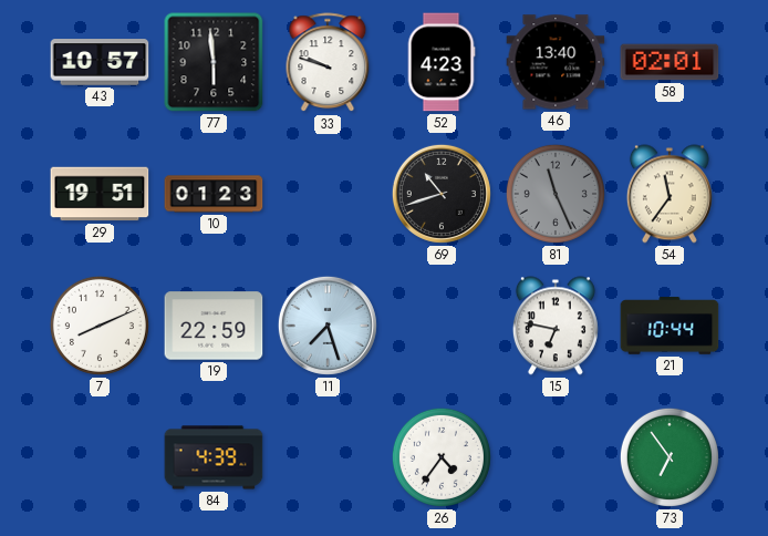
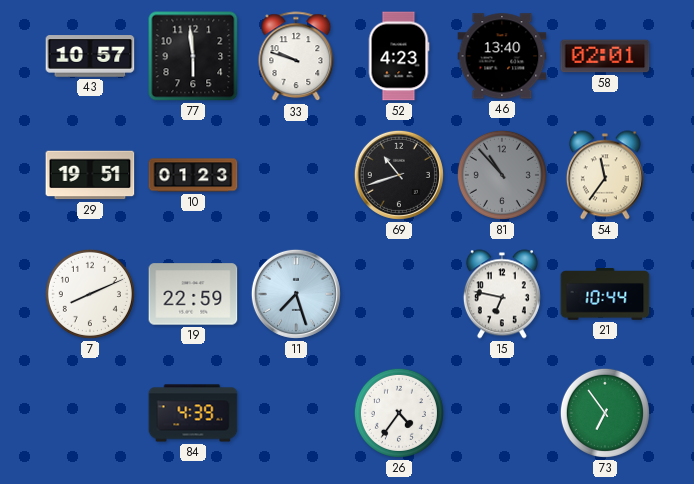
81: 11:26 -> 10:53 (502, 175)
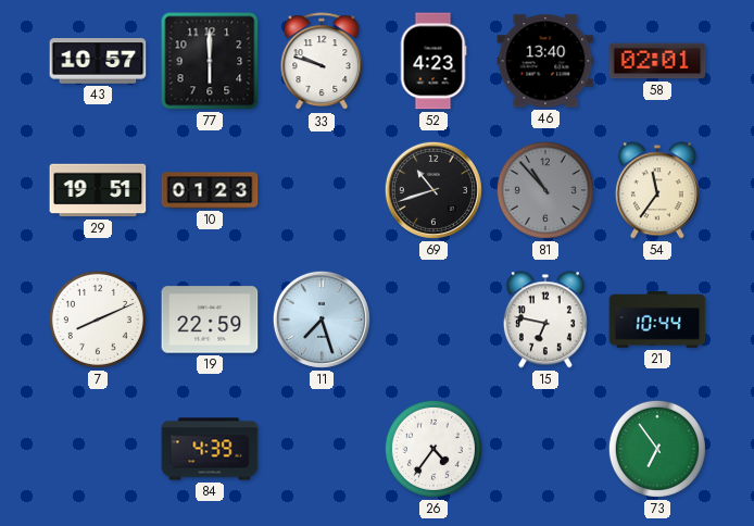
77: 5:59 -> 6:00 (210, 61)
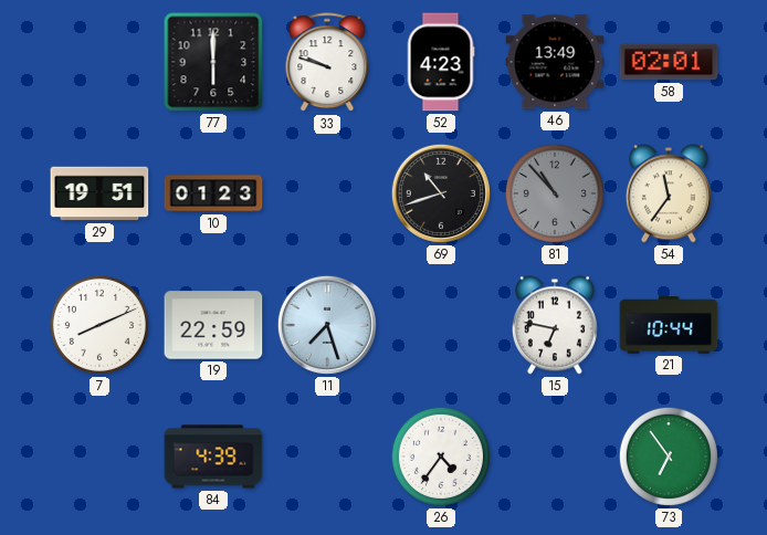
43: 10:57 -> none (98, 61)
46: 13:40 -> 13:49 (555, 62)
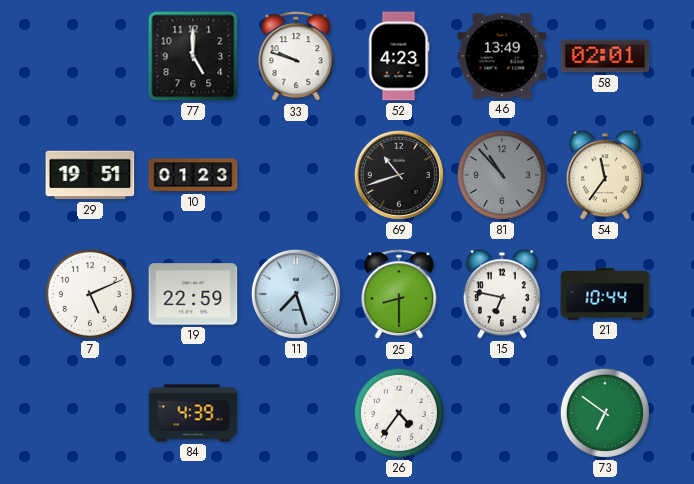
77: 6:00 -> 5:00 (193, 56)
7: 8:11 -> 5:11 (90, 294)
25: none -> 8:30 (399, 295)
73: 6:54 -> 6:51 (605, 413)
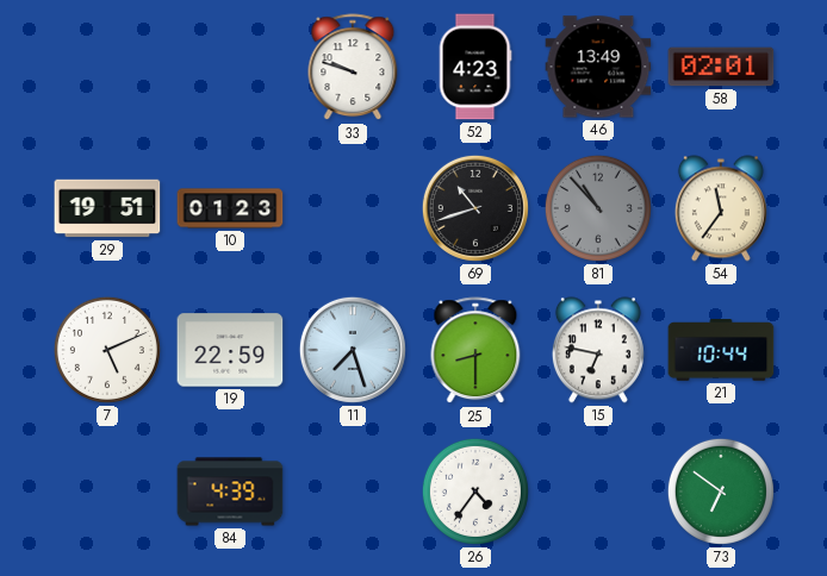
77: 5:00 -> none (193, 56)
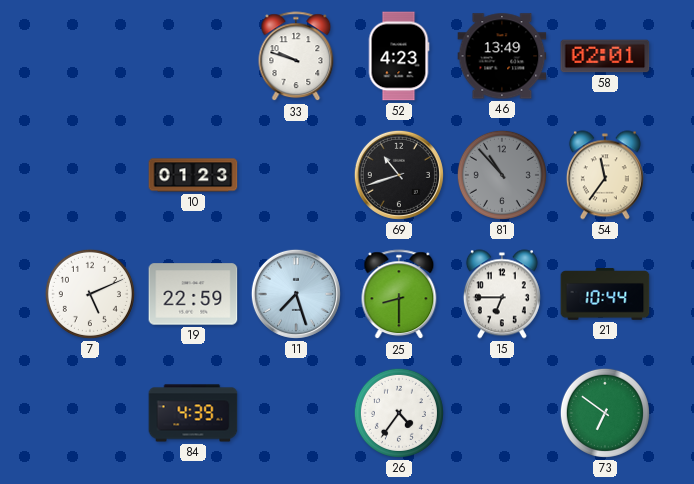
29: 19:51 -> none (107, 208)
15: 6:47 -> 6:45 (502, 294)
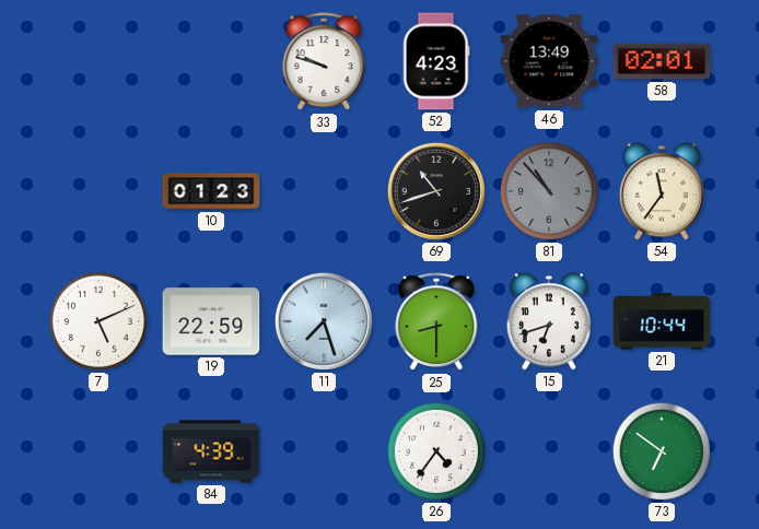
15: 6:45 -> 6:42 (549, 321)
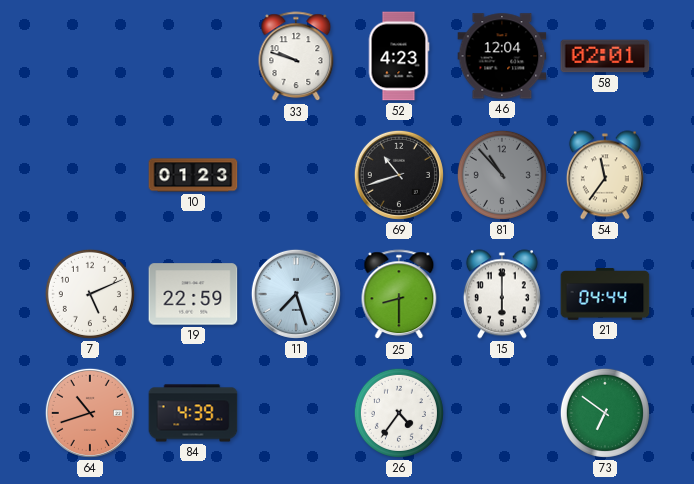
46: 13:49 -> 12:04 (502, 56)
15: 6:42 -> 6:00 (502, 294)
21: 10:44 -> 04:44 (605, 294)
64: none -> 10:42 (90, 413)
